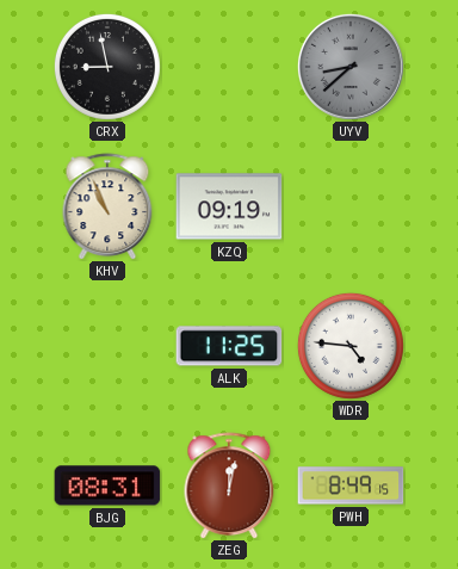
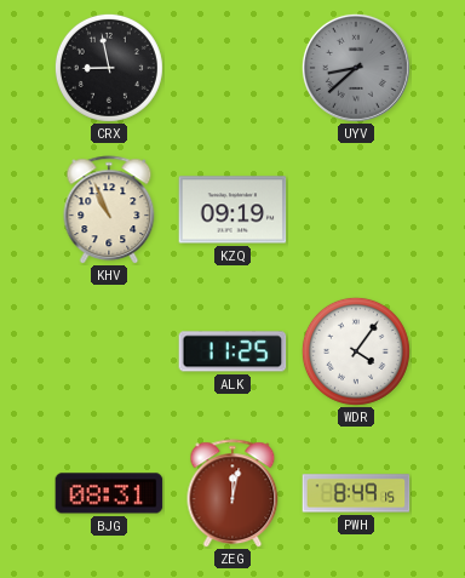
WDR: 4:46 -> 4:06 (356, 351)
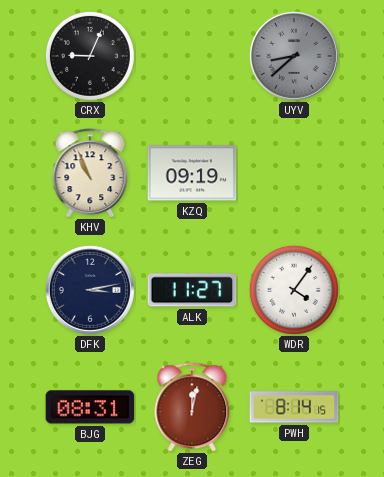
CRX: 8:58 -> 9:04 (90, 56)
DFK: none -> 3:13 (90, 290)
ALK: 11:25 -> 11:27 (192, 290)
PWH: 8:49 -> 8:14 (294, 407)
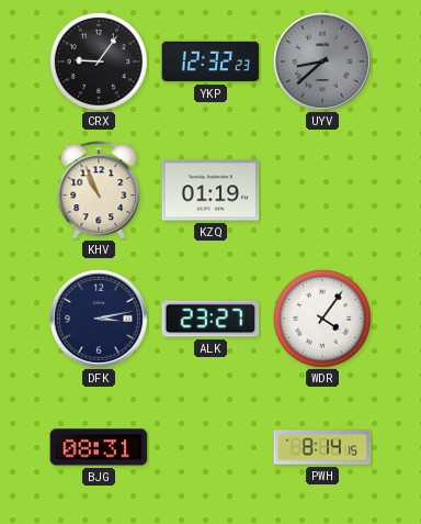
CRX: 9:04 -> 9:06 (99, 62)
YKP: none -> 12:32 (210, 62)
KZQ: 09:19 -> 01:19 (210, 190)
ALK: 11:27 -> 23:27 (210, 319)
ZEG: 12:02 -> none (192, 407)
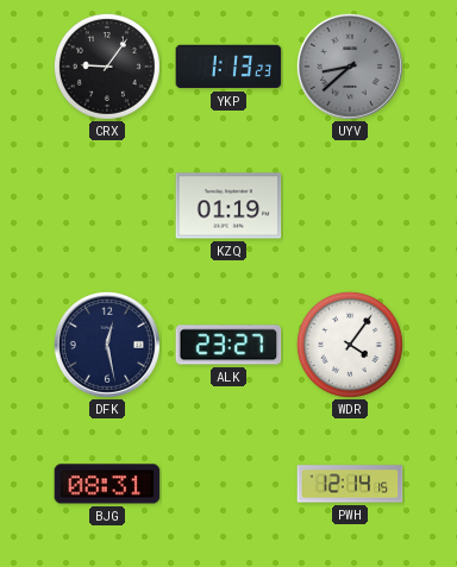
YKP: 12:32 -> 1:13 (228, 67)
KHV: 10:56 -> none (99, 190)
DFK: 3:13 -> 12:28 (107, 345)
PWH: 8:14 -> 12:14 (350, 484)
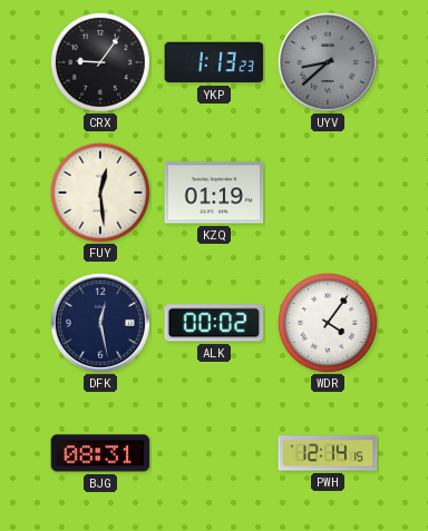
FUY: none -> 12:29 (100, 193)
ALK: 23:27 -> 00:02 (214, 323)
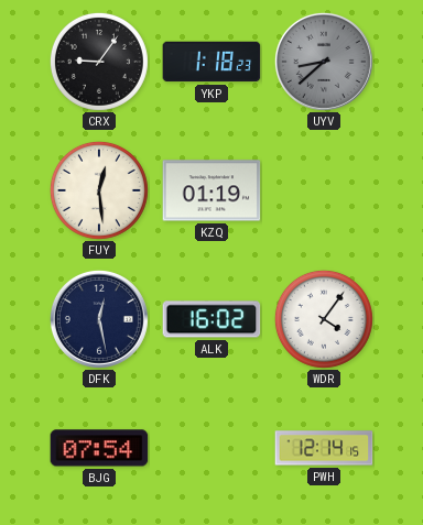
YKP: 1:13 -> 1:18 (211, 62)
ALK: 00:02 -> 16:02 (211, 319)
BJG: 08:31 -> 07:54 (99, 448)
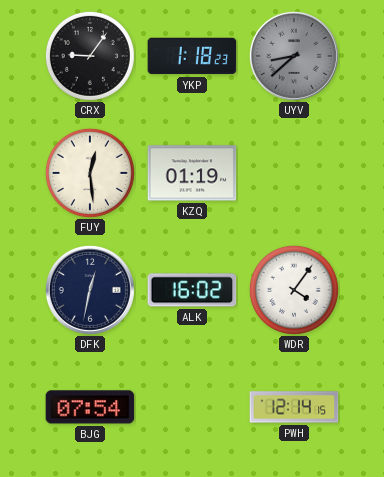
DFK: 12:28 -> 12:32 (90, 290)
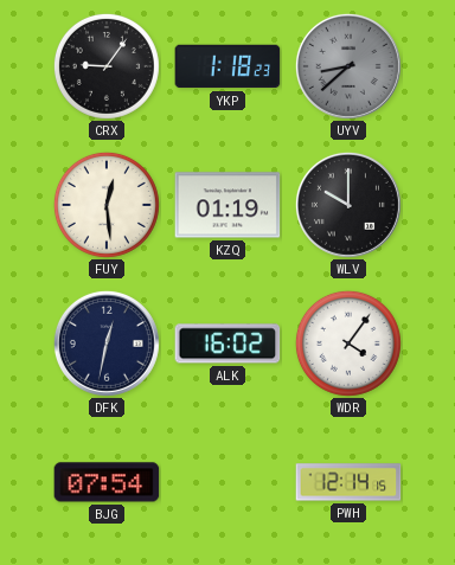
WLV: none -> 10:00 (348, 205)
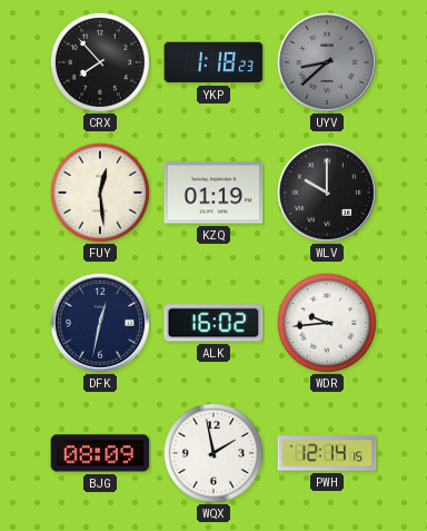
CRX: 9:06 -> 7:53 (100, 62)
WDR: 4:06 -> 9:44 (327, 323)
BJG: 07:54 -> 08:09 (100, 453)
WQX: none -> 1:58 (213, 453)
